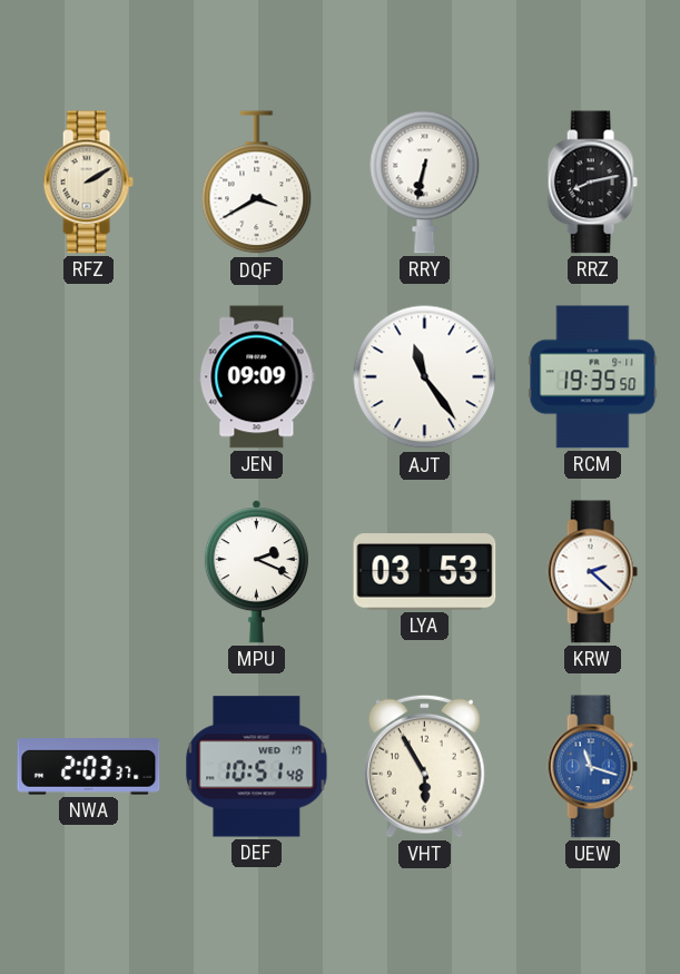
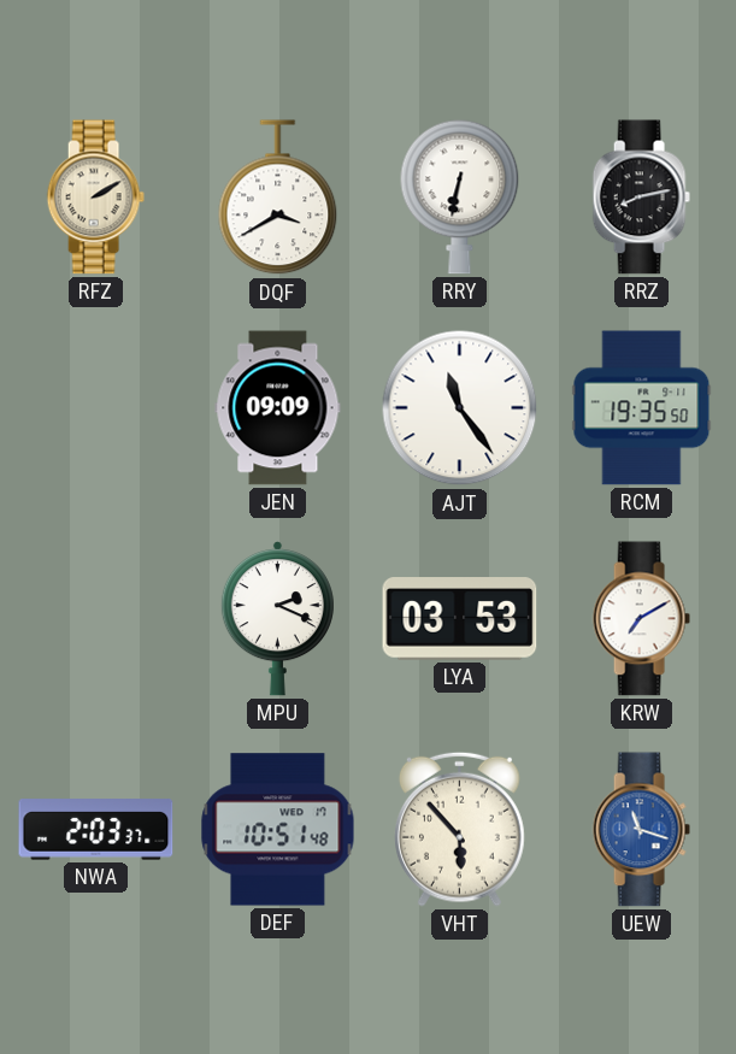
KRW: 2:22 -> 7:10 (641, 619)
VHT: 5:55 -> 5:53 (459, 829)
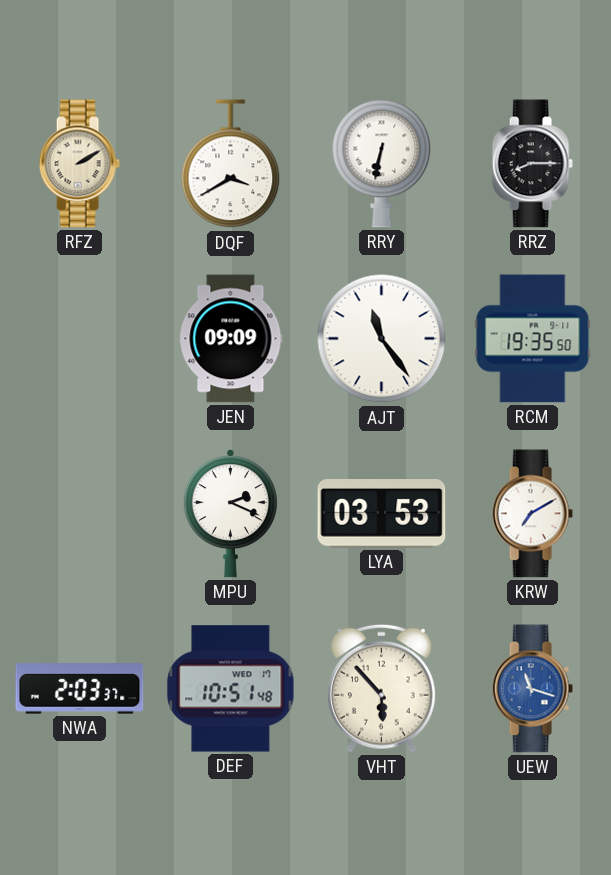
RRZ: 8:13 -> 8:15 (532, 164)
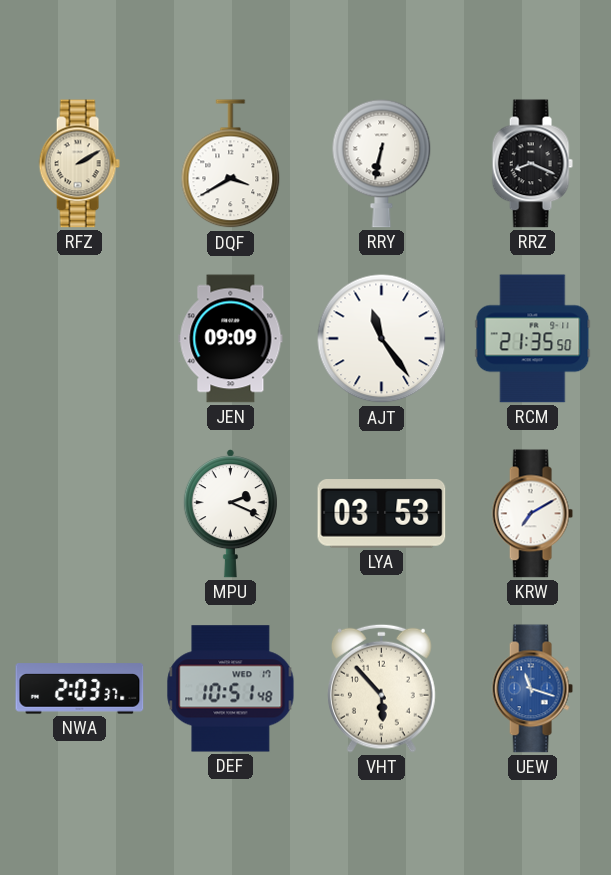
RRZ: 8:15 -> 8:19 (532, 164)
RCM: 19:35 -> 21:35 (533, 339)
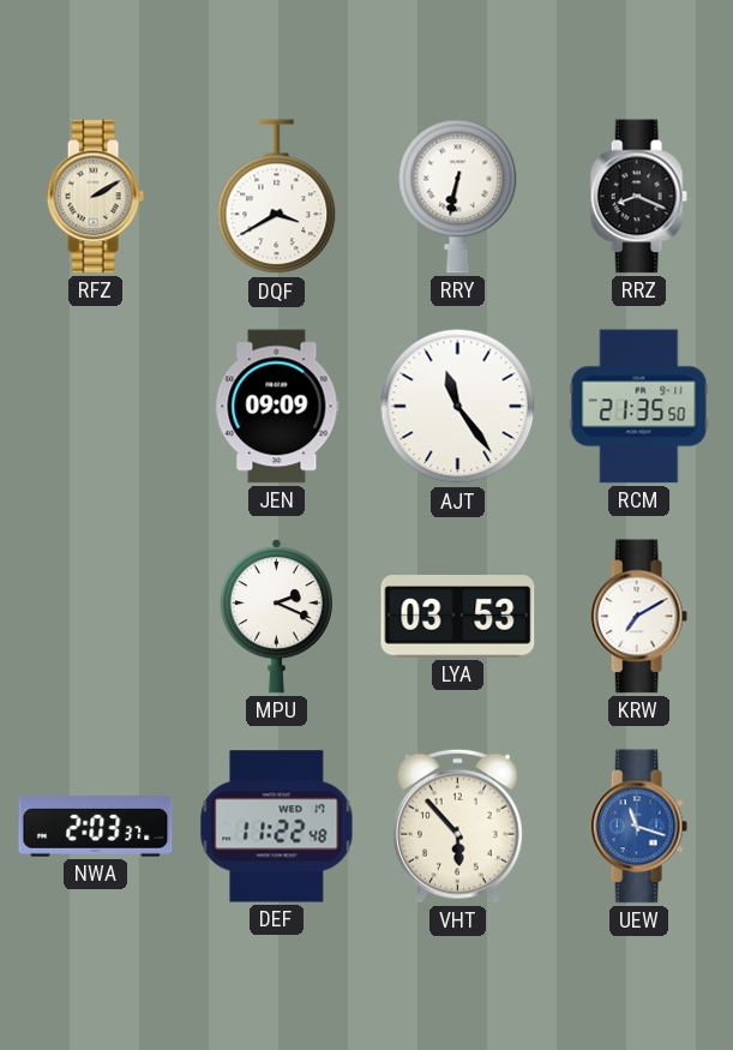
DEF: 10:51 -> 11:22 (277, 827)
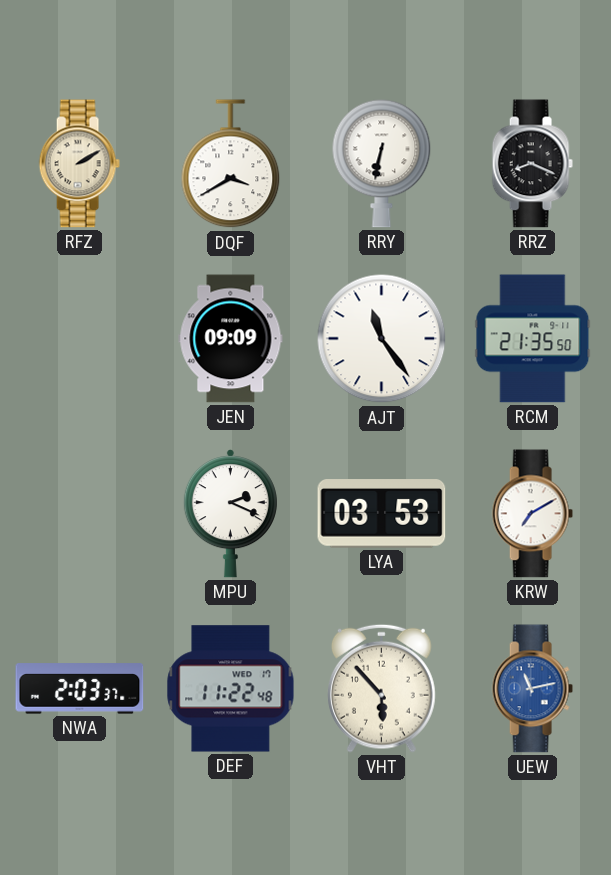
UEW: 11:18 -> 11:13 (532, 689)
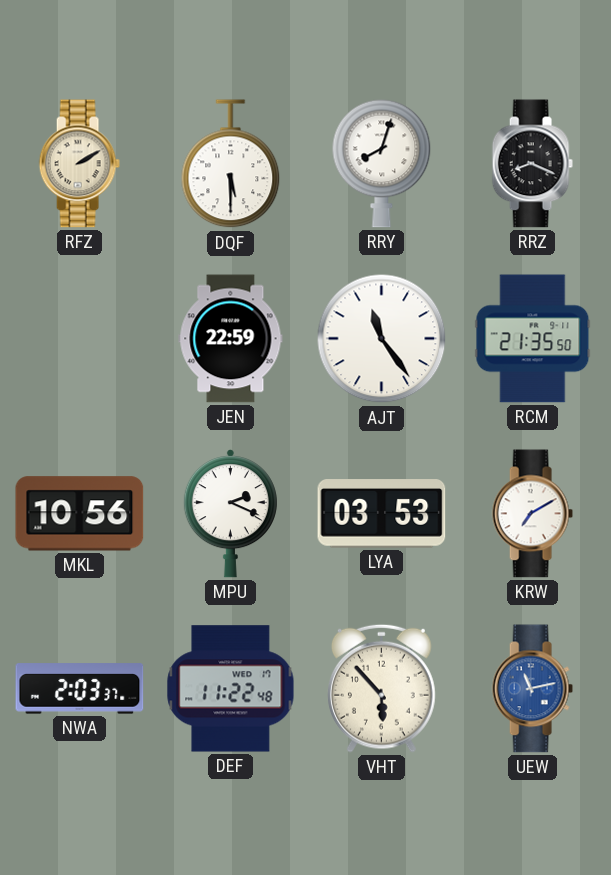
DQF: 3:40 -> 5:30 (231, 164)
RRY: 6:32 -> 8:03 (382, 163)
JEN: 09:09 -> 22:59 (231, 339)
MKL: none -> 10:56 (80, 514)
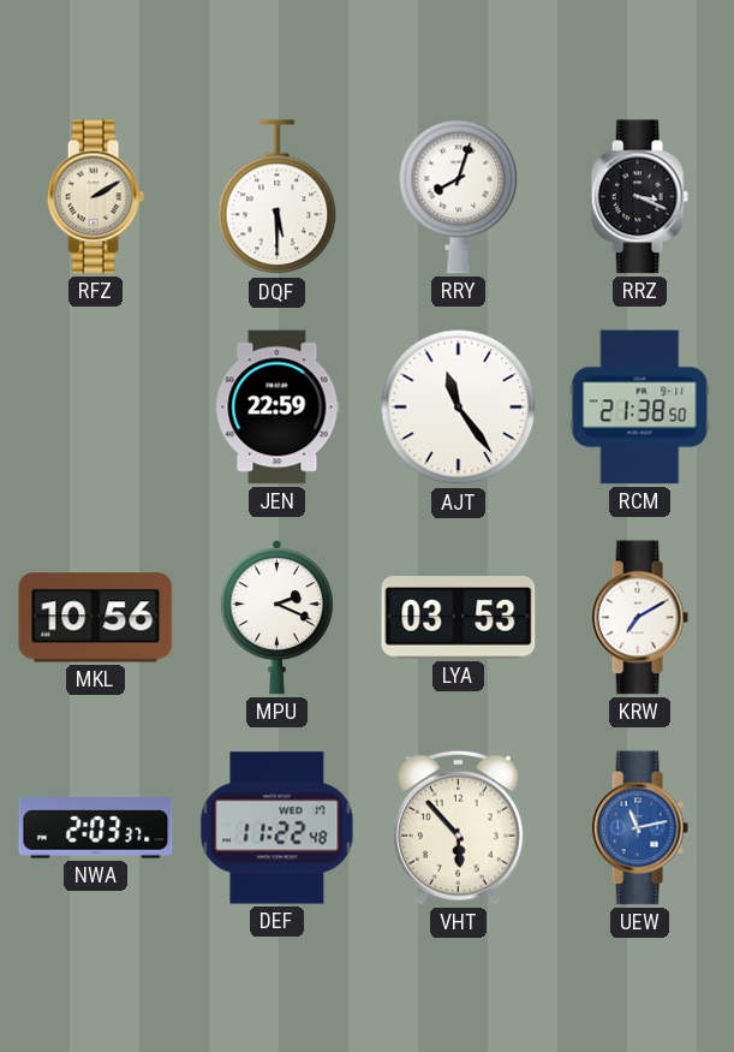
RRZ: 8:19 -> 3:19 (639, 197)
RCM: 21:35 -> 21:38 (640, 408)
